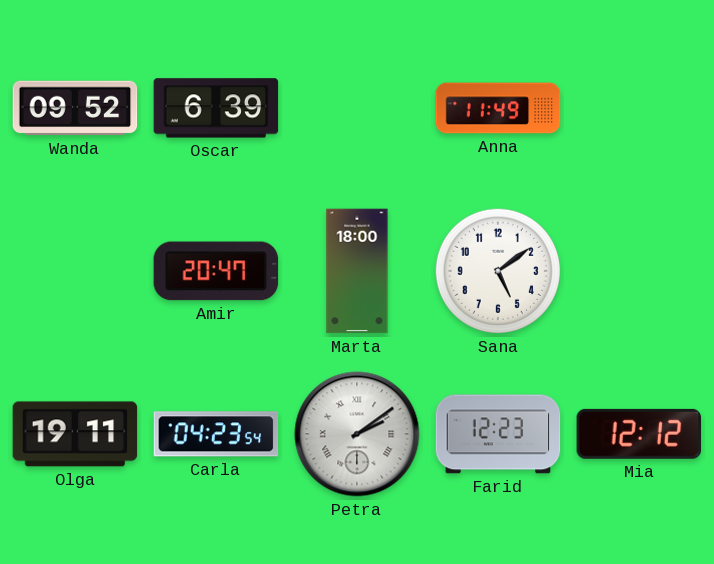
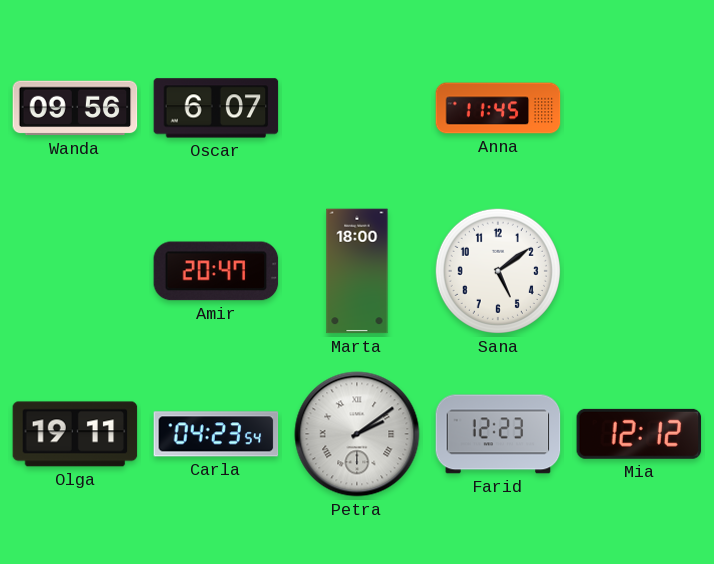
Wanda: 09:52 -> 09:56 (75, 108)
Oscar: 6:39 -> 6:07 (216, 108)
Anna: 11:49 -> 11:45 (498, 108)
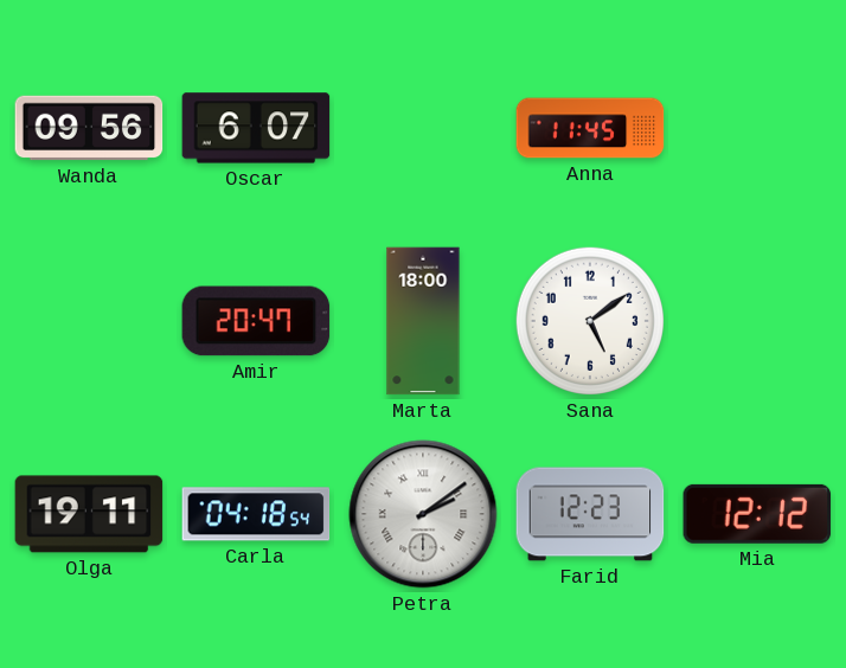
Carla: 04:23 -> 04:18 (256, 514)
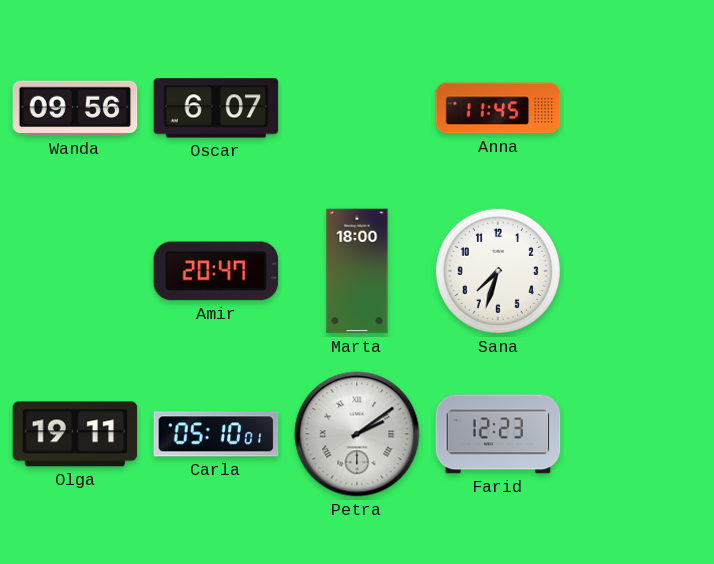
Sana: 5:09 -> 7:33 (498, 271)
Carla: 04:18 -> 05:10 (216, 434)
Mia: 12:12 -> none (757, 514)
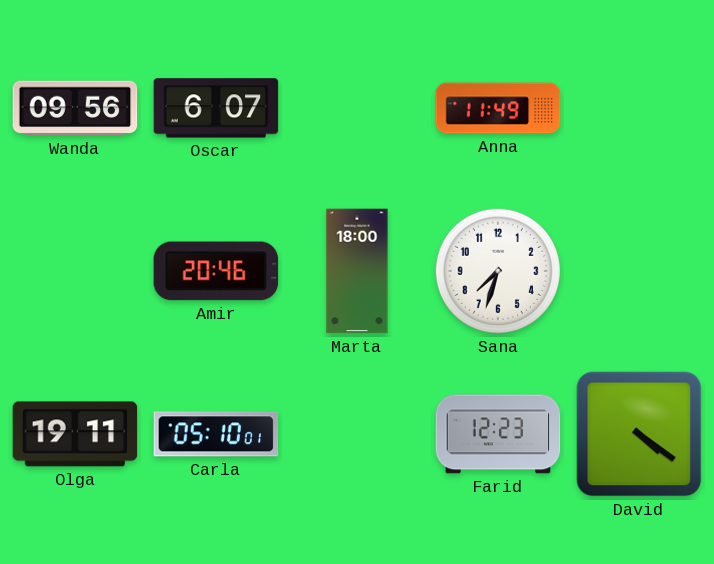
Anna: 11:45 -> 11:49 (498, 108)
Amir: 20:47 -> 20:46 (216, 271)
Petra: 2:09 -> none (357, 434)
David: none -> 4:21 (639, 434)
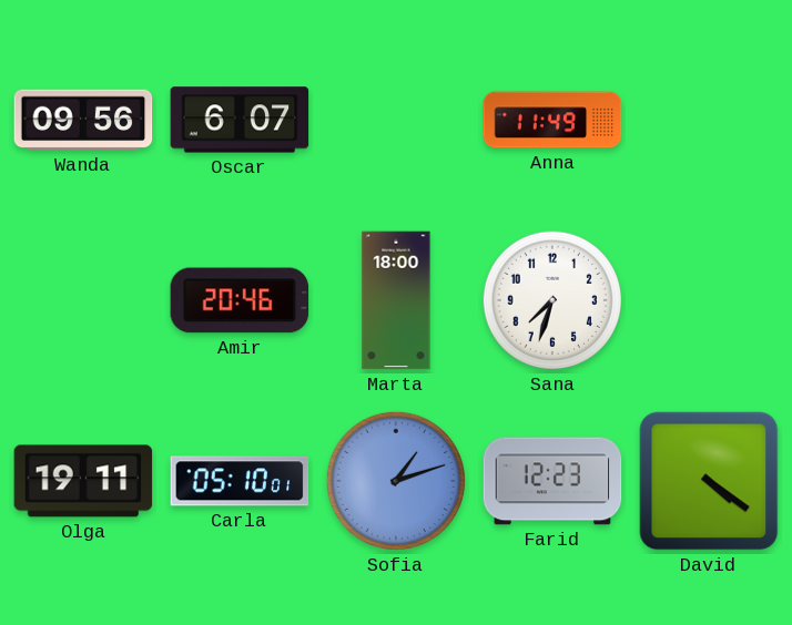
Sofia: none -> 1:12 (396, 481)
